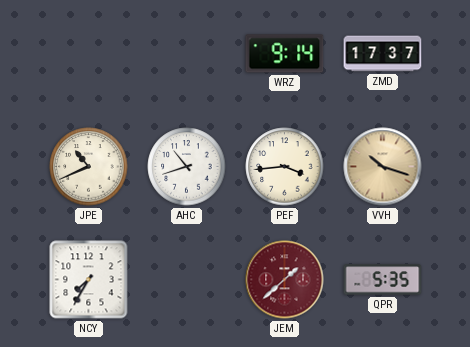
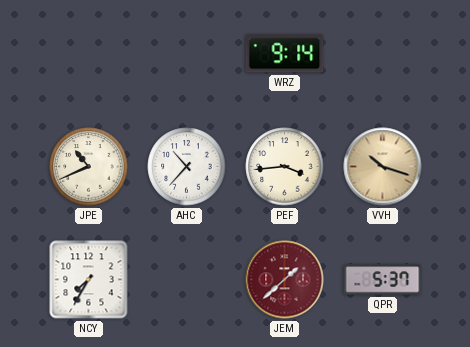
ZMD: 17:37 -> none (383, 54)
AHC: 10:42 -> 10:37 (187, 167)
QPR: 5:35 -> 5:37 (383, 280)
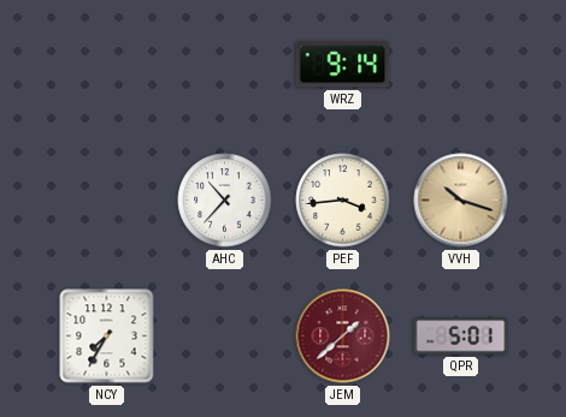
JPE: 10:41 -> none (89, 167)
QPR: 5:37 -> 5:01 (461, 336)
